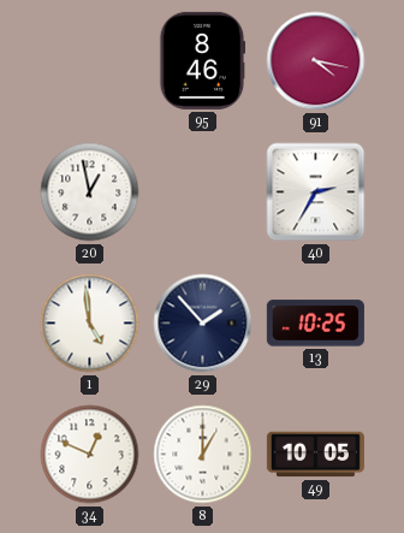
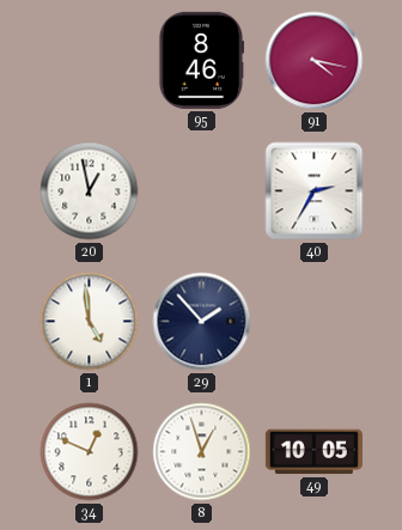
13: 10:25 -> none (315, 324)
8: 1:00 -> 12:57 (202, 452)
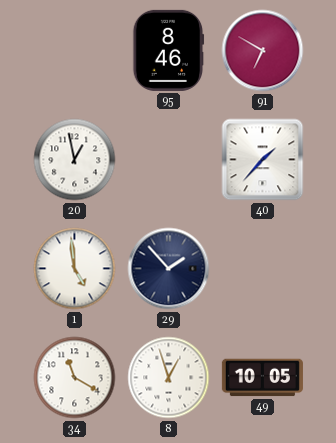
91: 4:17 -> 6:50 (263, 51)
40: 2:35 -> 1:37 (263, 160)
34: 12:49 -> 11:20 (75, 378)
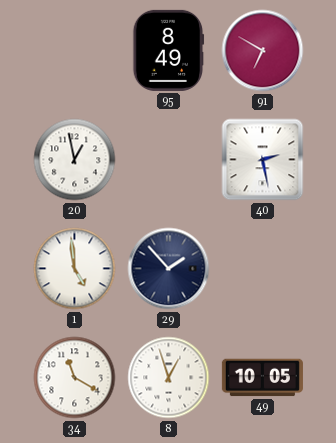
95: 8:46 -> 8:49 (168, 50)
40: 1:37 -> 2:28 (263, 160)
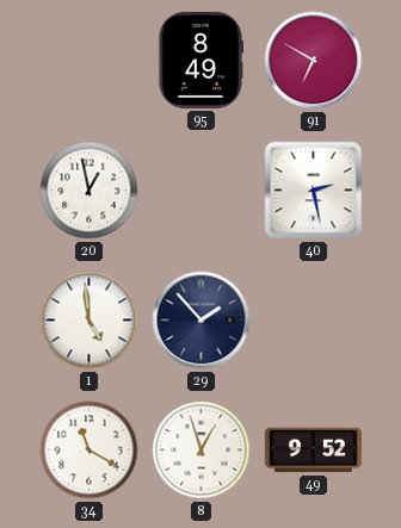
49: 10:05 -> 9:52 (313, 451)
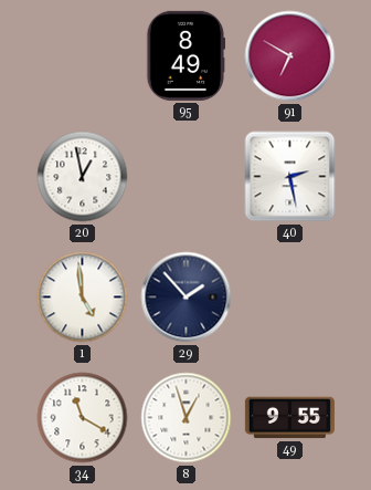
49: 9:52 -> 9:55 (289, 418)
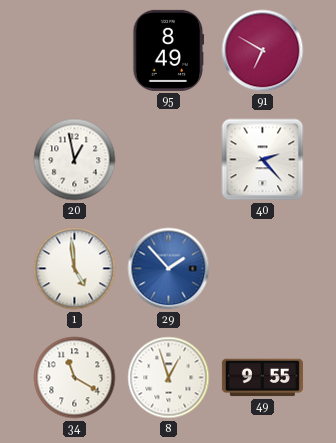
40: 2:28 -> 2:23 (263, 160)
29 dial: navy -> blue (169, 269)
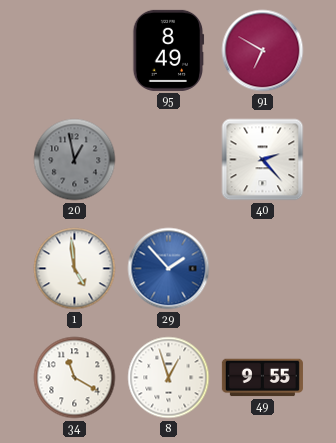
20 dial: white -> grey (75, 160)
